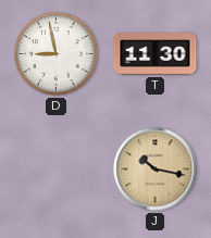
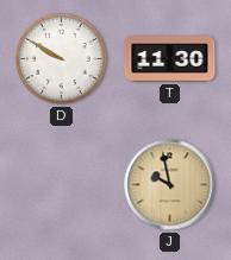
D: 8:58 -> 9:50 (62, 59)
J: 10:17 -> 9:58 (170, 185)
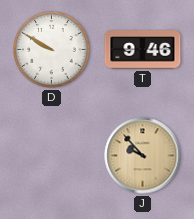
T: 11:30 -> 9:46 (143, 50)
J: 9:58 -> 9:53 (143, 156)
